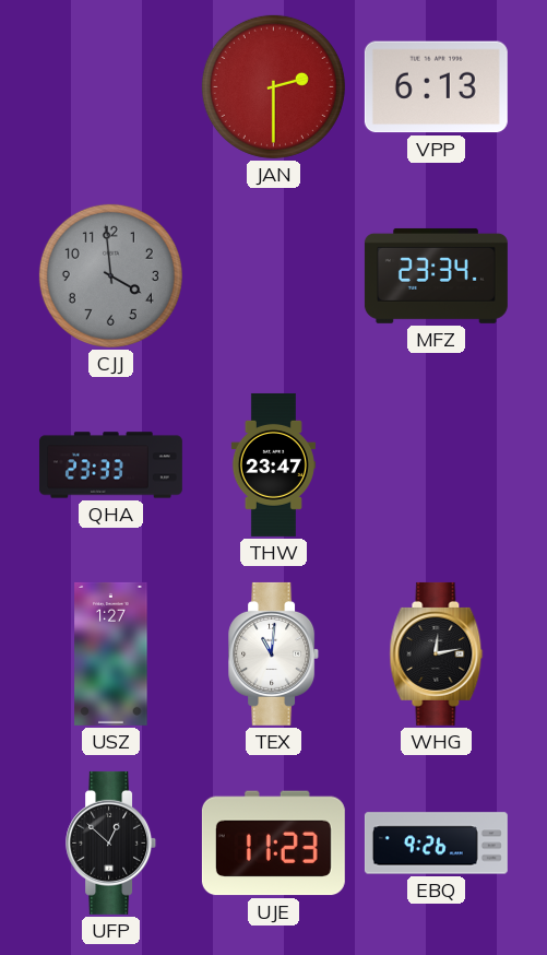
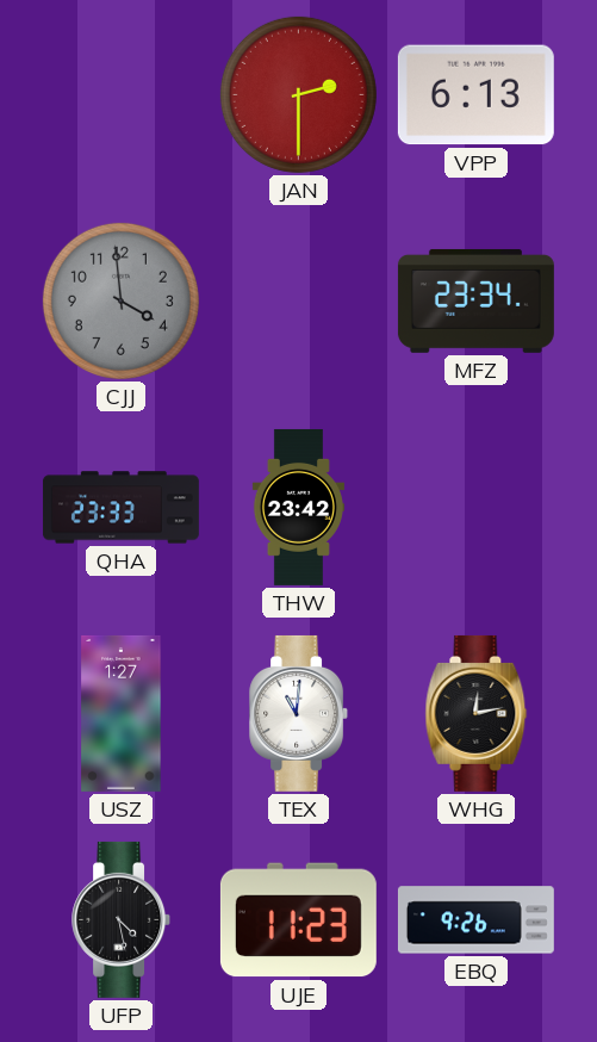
THW: 23:47 -> 23:42 (298, 507)
UFP: 12:52 -> 4:28 (122, 919)
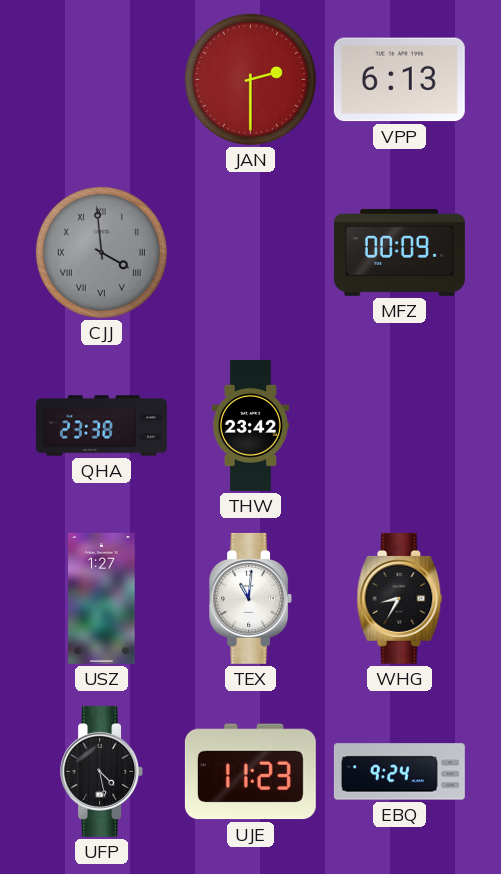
CJJ numerals: Arabic -> Roman (101, 252)
MFZ: 23:34 -> 00:09 (399, 252)
QHA: 23:33 -> 23:38 (101, 426)
WHG: 12:13 -> 8:35 (400, 598)
EBQ: 9:26 -> 9:24 (399, 772)
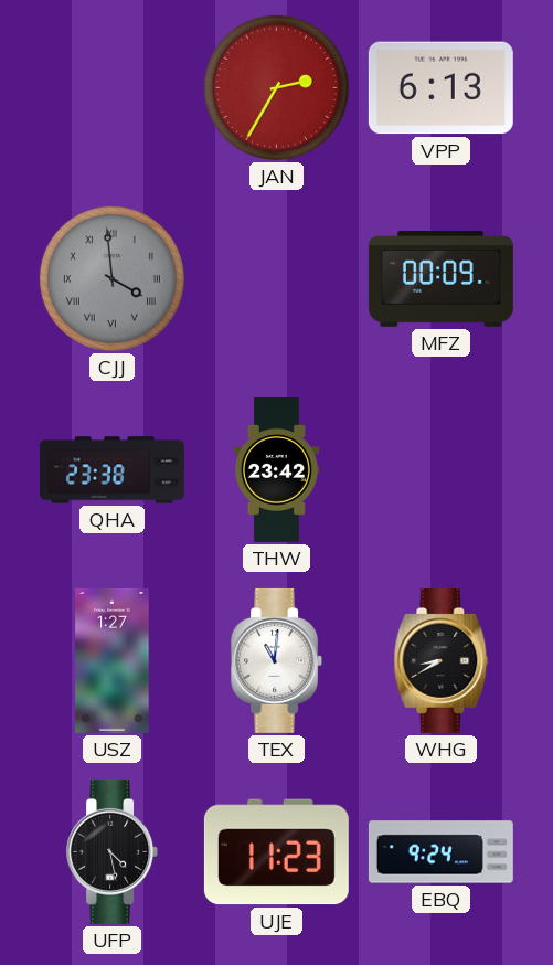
JAN: 2:30 -> 2:35 (276, 87)
WHG: 8:35 -> 8:40 (442, 660)
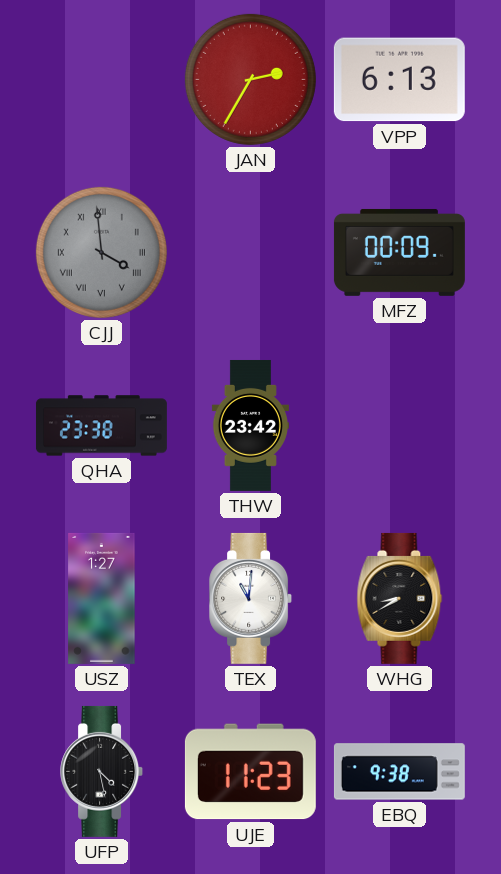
EBQ: 9:24 -> 9:38 (399, 772)
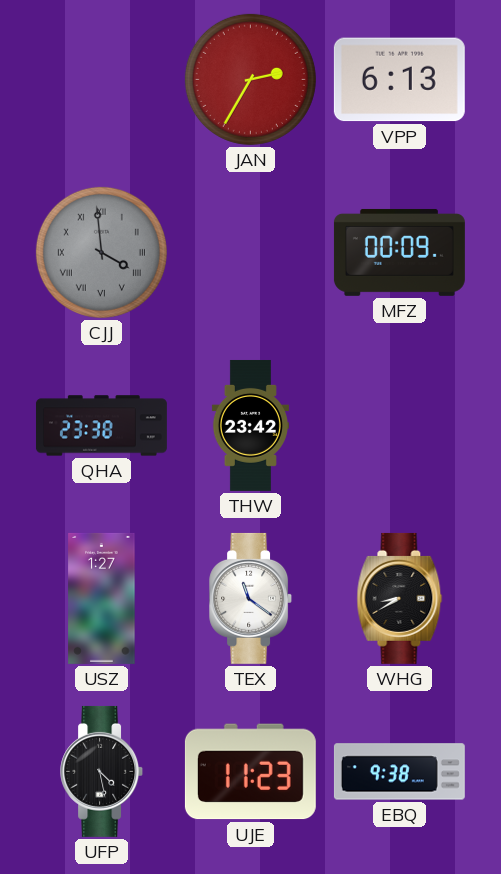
TEX: 11:01 -> 11:21 (251, 598)
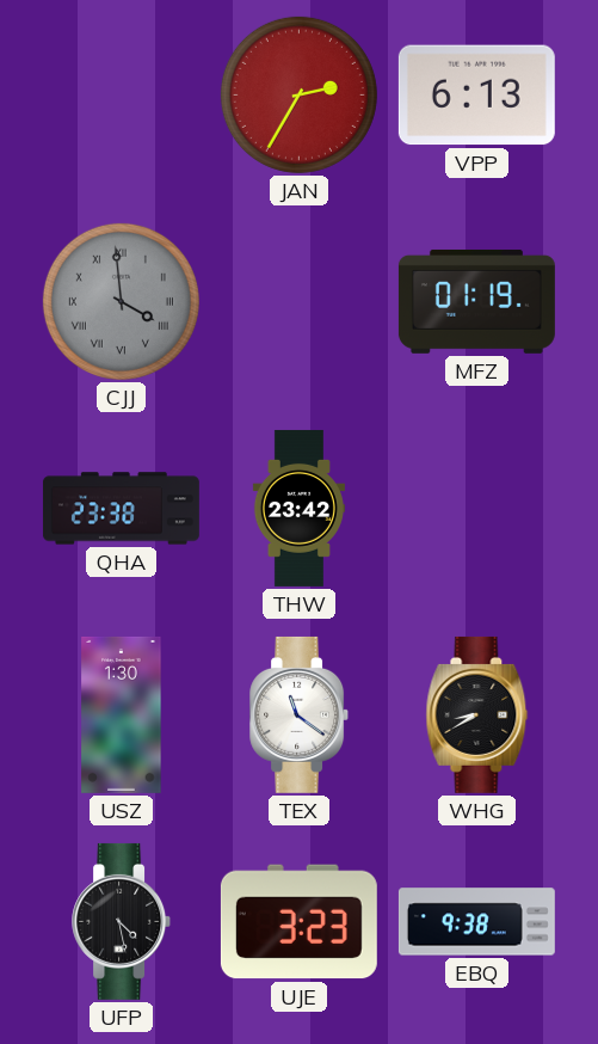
MFZ: 00:09 -> 01:19 (476, 301)
USZ: 1:27 -> 1:30 (122, 714)
UJE: 11:23 -> 3:23 (298, 922)
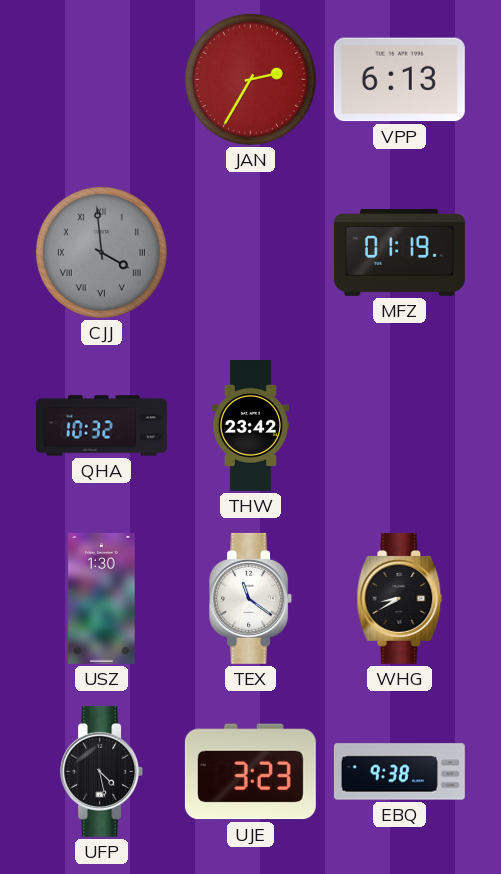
QHA: 23:38 -> 10:32 (101, 426)
